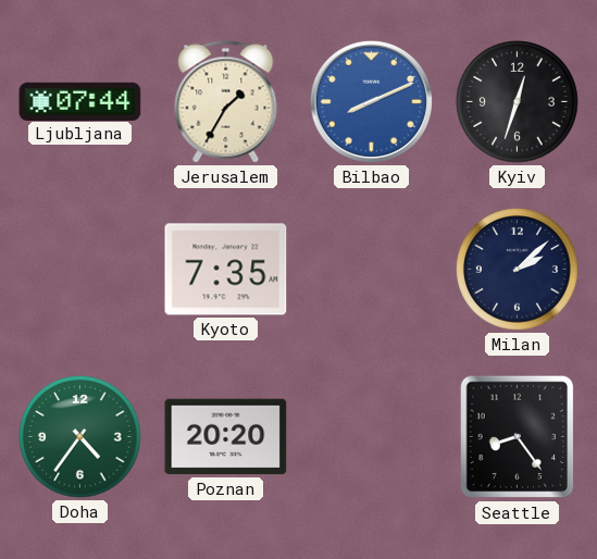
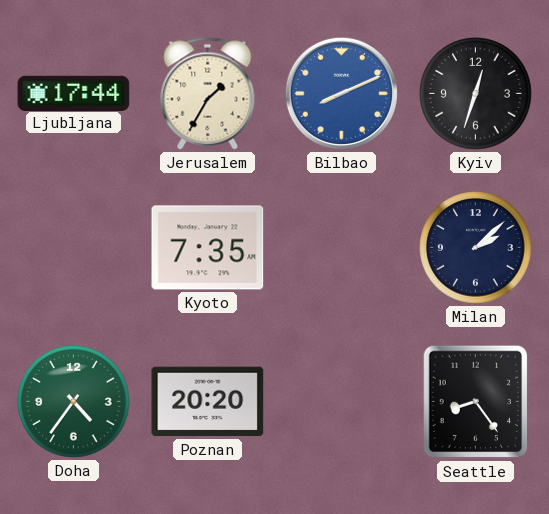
Ljubljana: 07:44 -> 17:44 (74, 93)
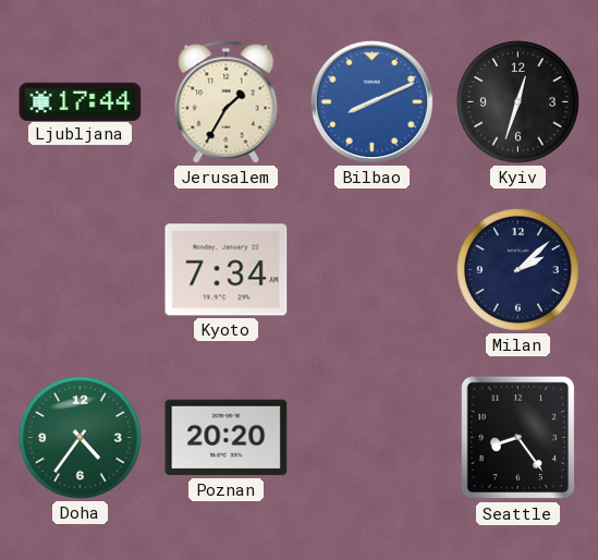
Kyoto: 7:35 -> 7:34 (227, 270)
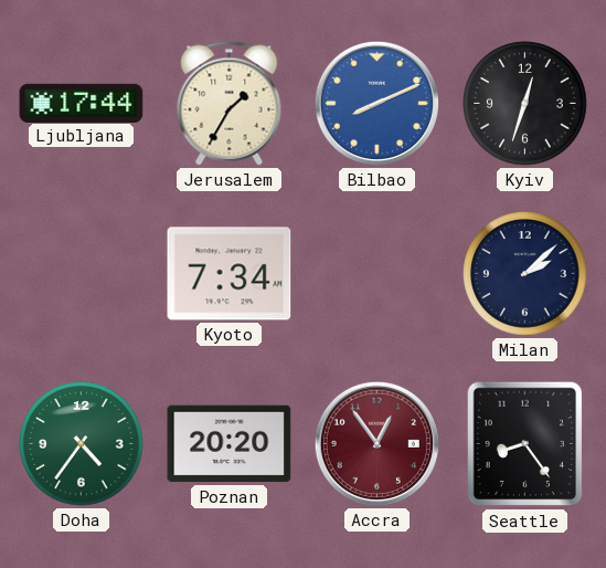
Accra: none -> 12:54 (376, 443)
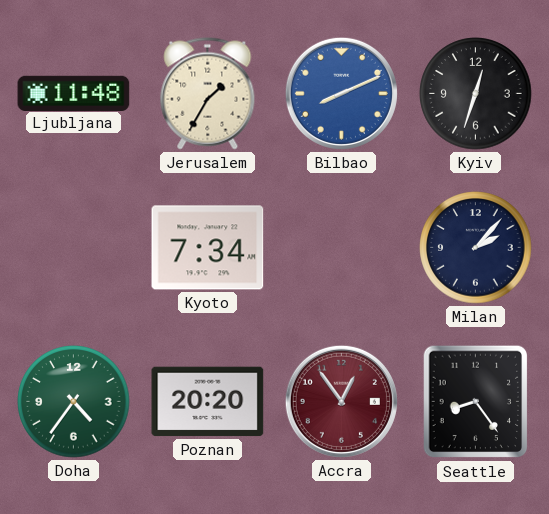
Ljubljana: 17:44 -> 11:48 (74, 93)
Milan: 2:08 -> 2:07 (476, 248)
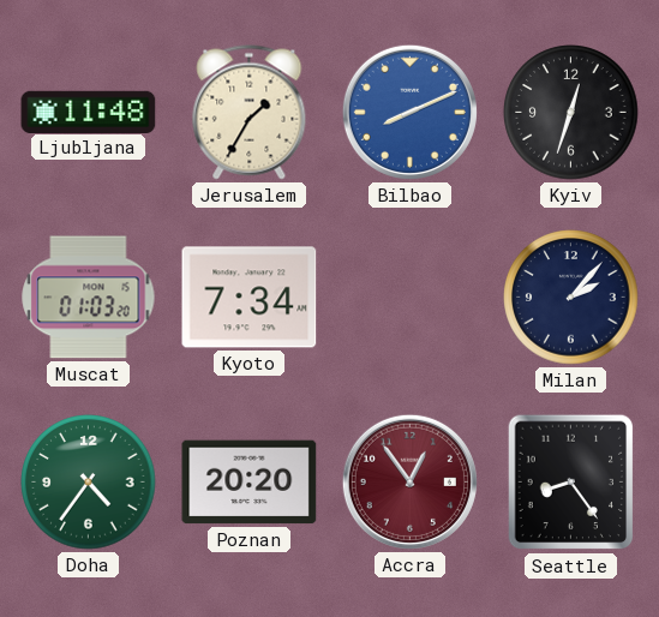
Muscat: none -> 01:03 (89, 298)
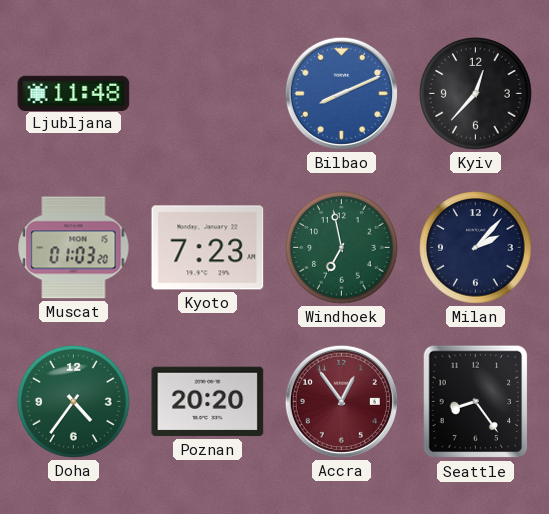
Jerusalem: 1:35 -> none (250, 113)
Kyiv: 12:33 -> 12:37 (476, 94)
Kyoto: 7:34 -> 7:23 (208, 248)
Windhoek: none -> 6:58 (342, 248)
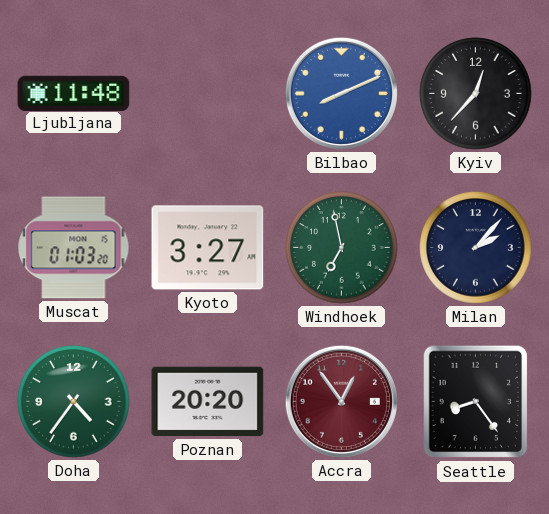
Kyoto: 7:23 -> 3:27 (208, 248)
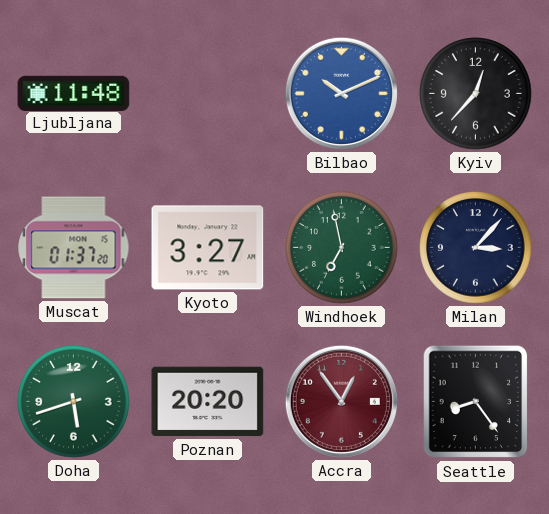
Bilbao: 8:11 -> 10:11 (341, 93)
Muscat: 01:03 -> 01:37 (74, 248)
Milan: 2:07 -> 3:07 (476, 248)
Doha: 4:36 -> 5:42 (74, 402)
